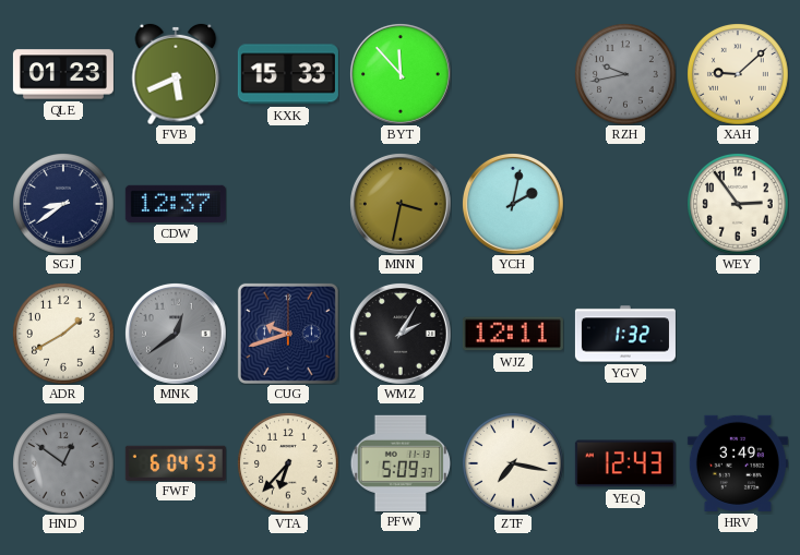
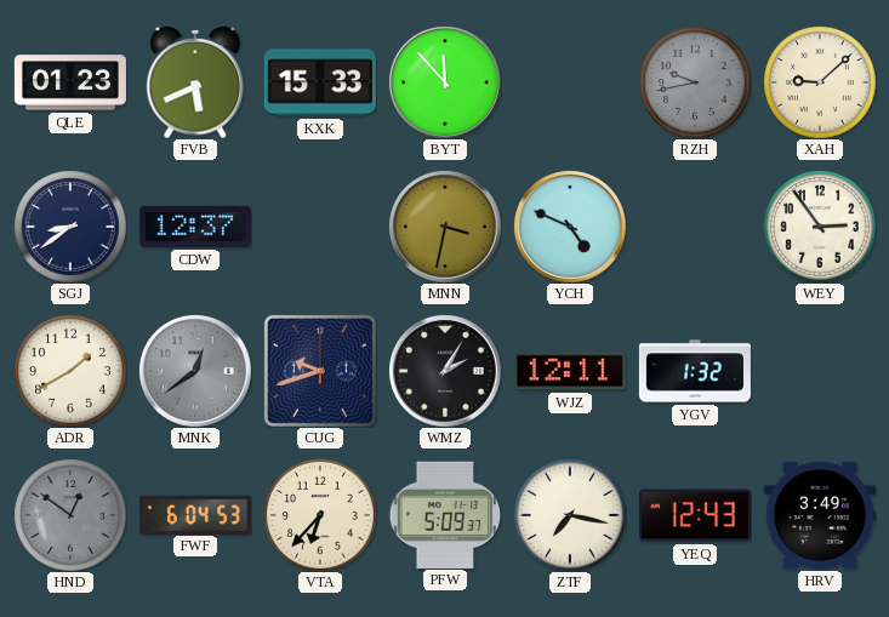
YCH: 2:02 -> 4:49 (570, 227)
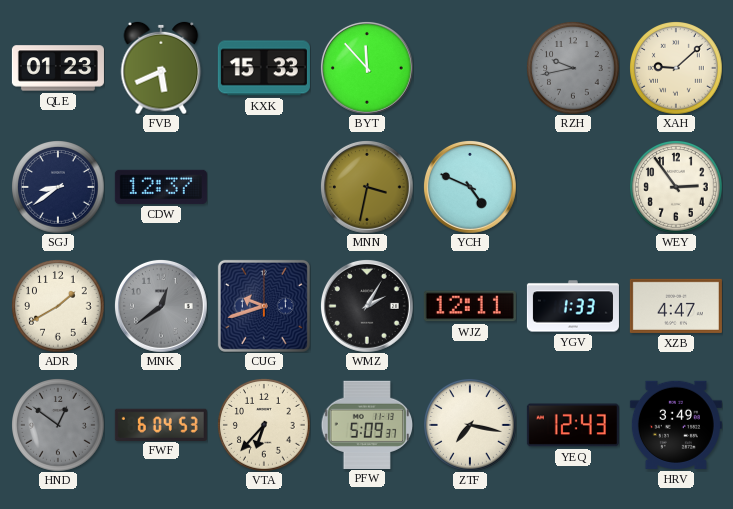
YGV: 1:32 -> 1:33 (573, 306)
XZB: none -> 4:47 (676, 306)
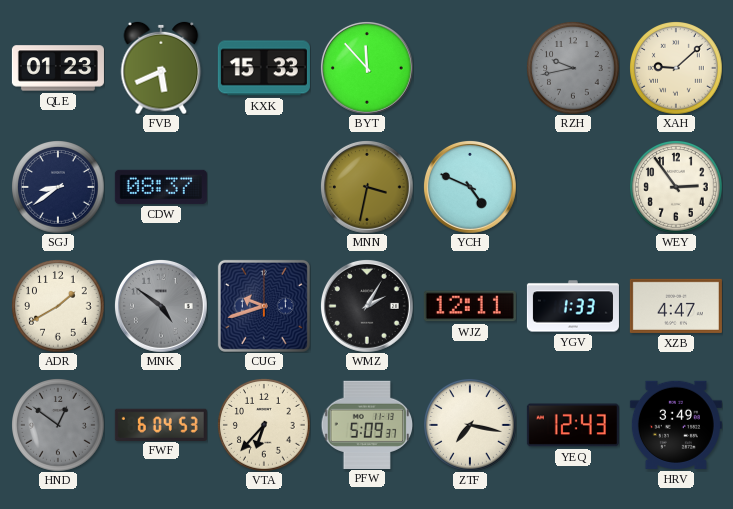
CDW: 12:37 -> 08:37 (161, 187)
MNK: 12:39 -> 4:51 (161, 306)
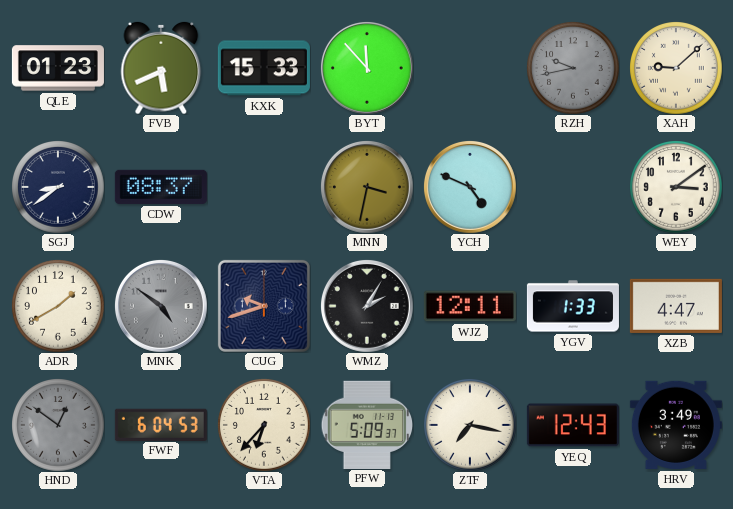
WEY: 2:54 -> 3:09 (676, 187)
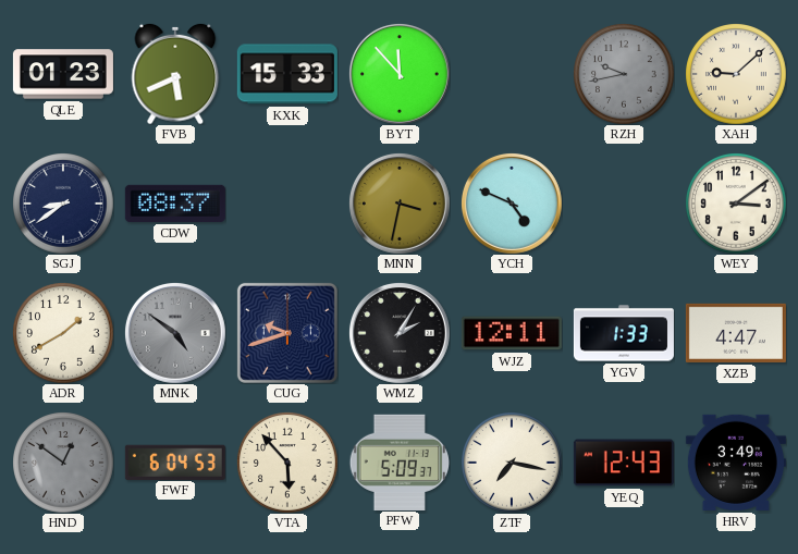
VTA: 6:37 -> 5:53 (287, 463)
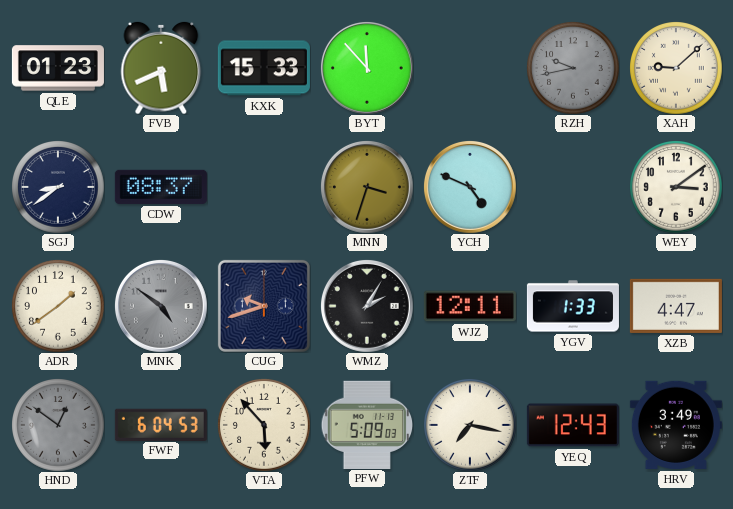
MNN: 3:32 -> 3:33 (367, 187)
ADR: 1:40 -> 1:39 (58, 306)
PFW: 5:09:37 -> 5:09:03 (367, 424)
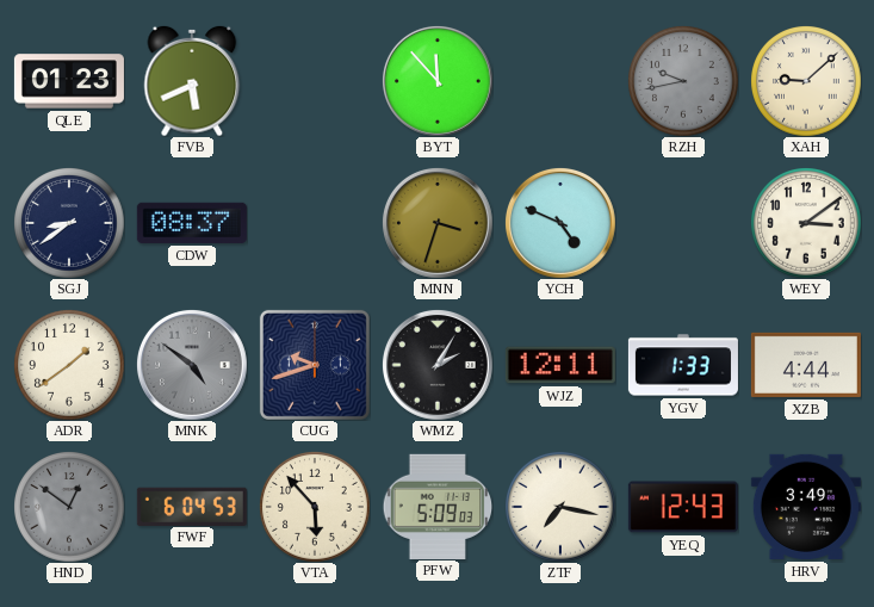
KXK: 15:33 -> none (264, 68)
XZB: 4:47 -> 4:44 (806, 365)
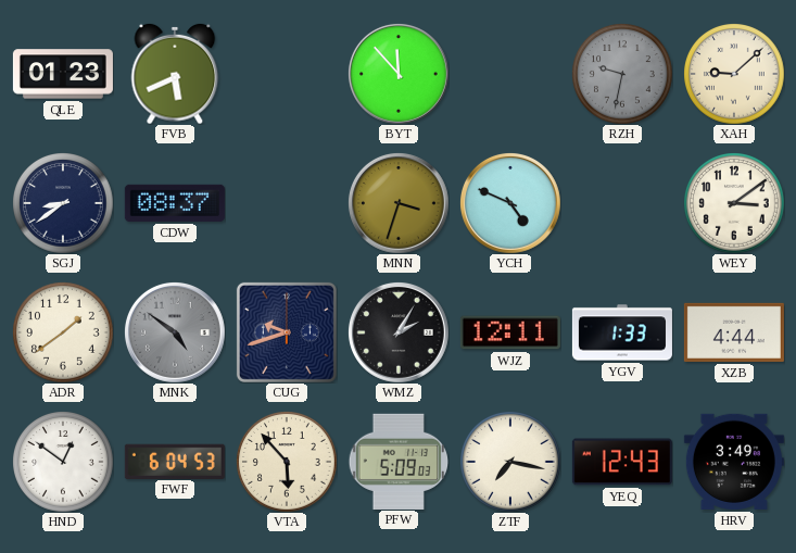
RZH: 9:43 -> 9:32 (622, 74)
HND dial: grey -> white (63, 462)
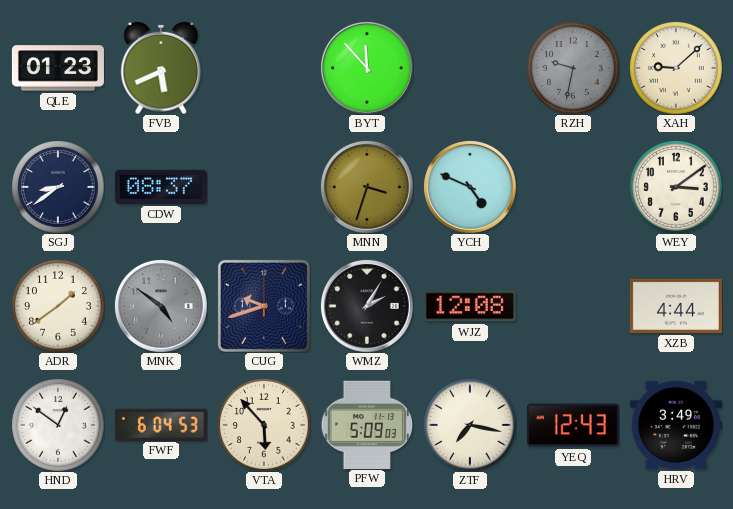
WJZ: 12:11 -> 12:08 (470, 306)
YGV: 1:33 -> none (622, 332)
